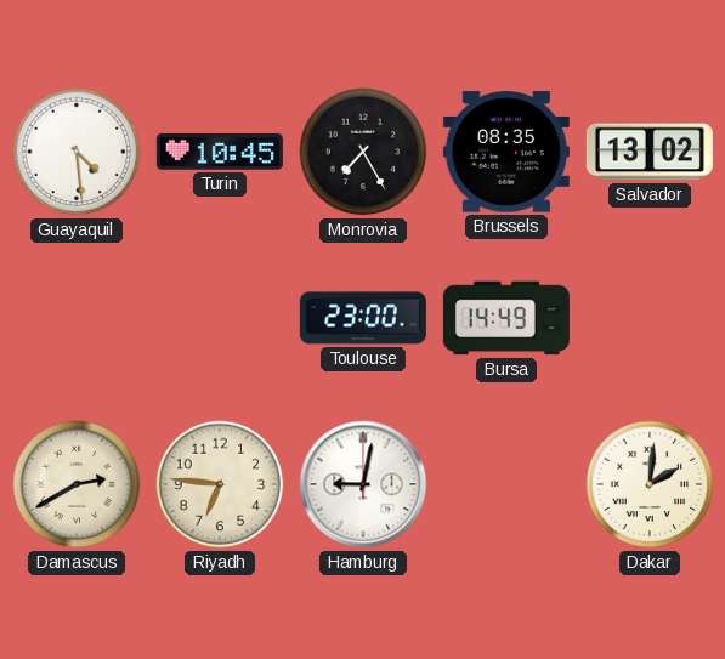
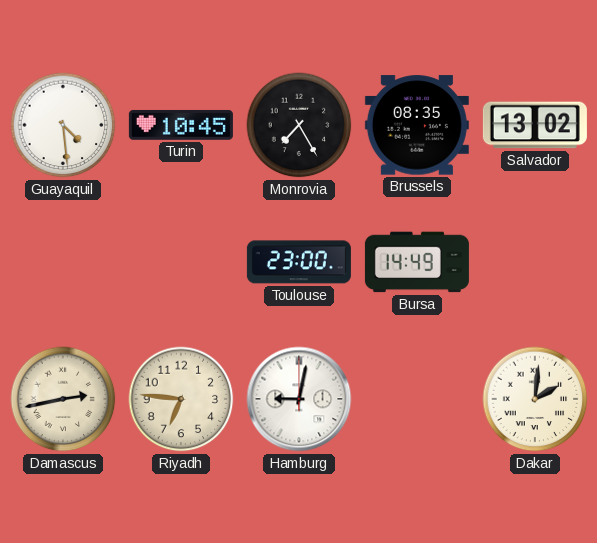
Damascus: 2:40 -> 2:43 (63, 399)
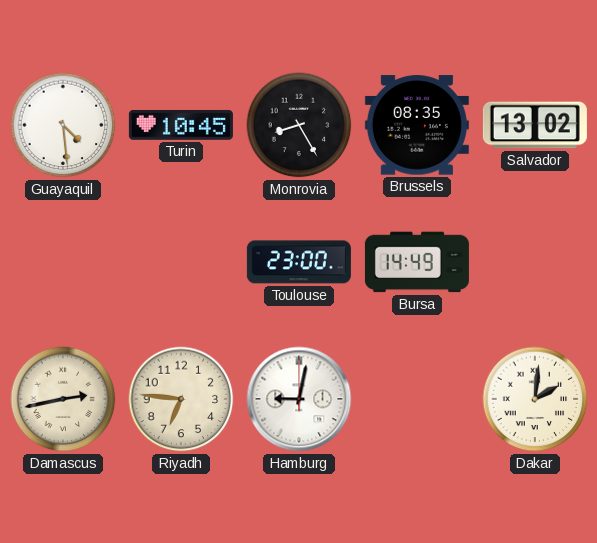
Monrovia: 7:25 -> 8:25 (299, 125)
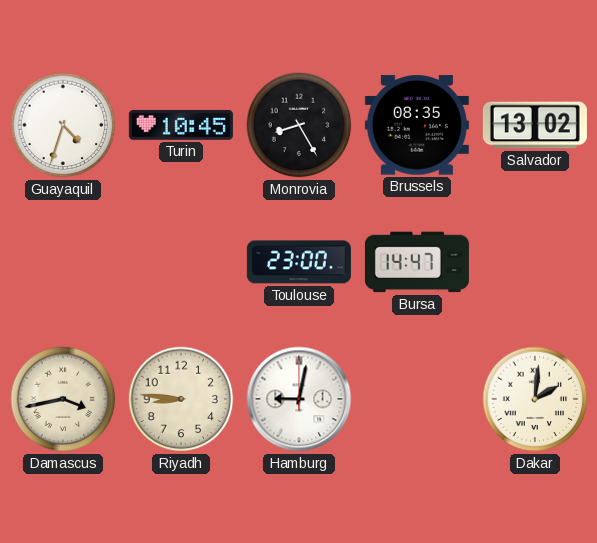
Guayaquil: 4:29 -> 4:33 (63, 125)
Bursa: 14:49 -> 14:47 (417, 262)
Damascus: 2:43 -> 3:43 (63, 399)
Riyadh: 6:46 -> 8:46 (181, 399)
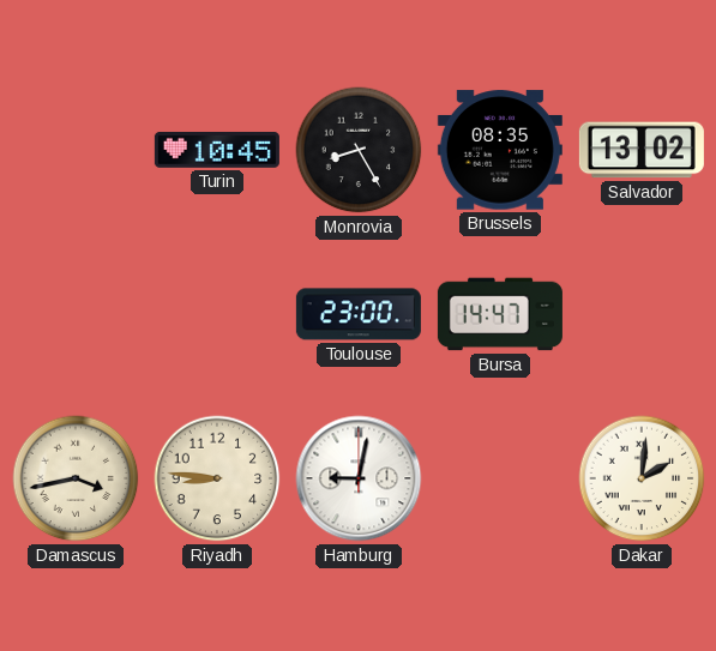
Guayaquil: 4:33 -> none (63, 125)
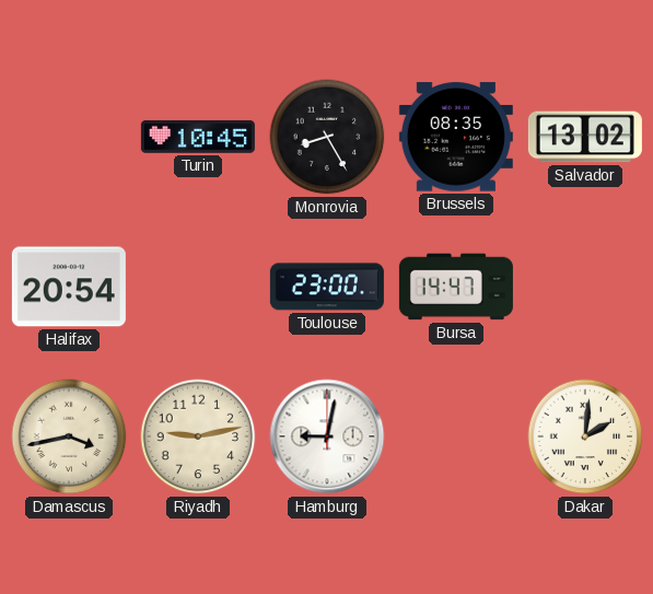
Halifax: none -> 20:54 (69, 287)
Riyadh: 8:46 -> 9:13 (198, 436)
